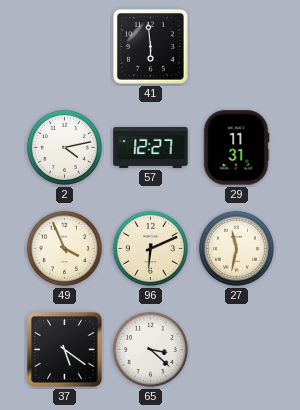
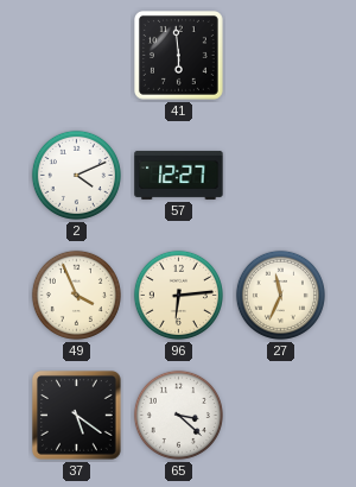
2: 4:13 -> 4:11 (76, 175)
29: 11:31 -> none (236, 148)
96: 6:11 -> 6:14 (178, 295)
27: 11:32 -> 11:34 (280, 295)
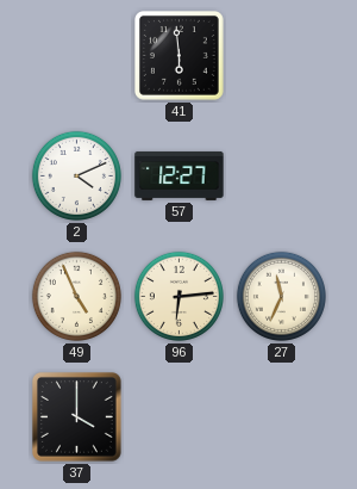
49: 3:56 -> 4:56 (76, 296)
37: 5:21 -> 4:00 (77, 417)
65: 3:22 -> none (178, 415)
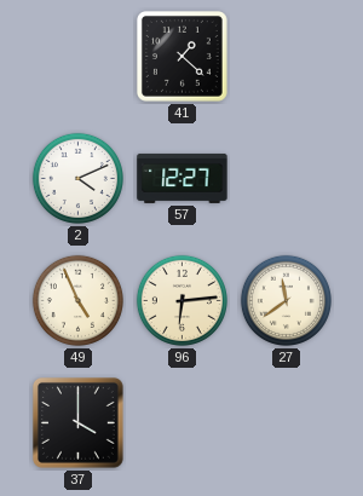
41: 5:59 -> 1:22 (183, 57)
27: 11:34 -> 11:39 (286, 300)
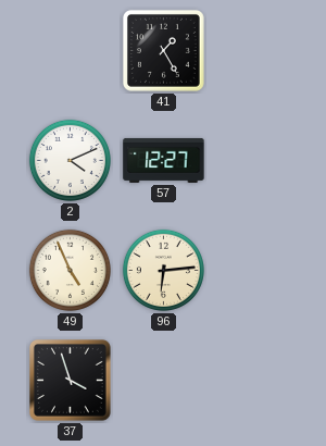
41: 1:22 -> 1:25 (164, 51)
27: 11:39 -> none (286, 300)
37: 4:00 -> 3:57 (71, 381)
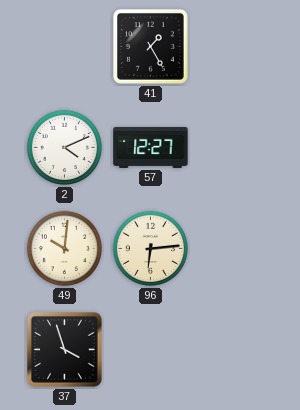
49: 4:56 -> 10:01 (64, 248)
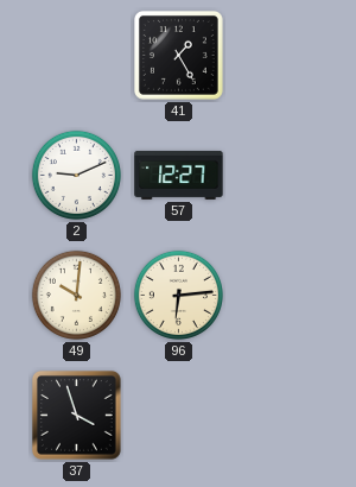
2: 4:11 -> 9:11 (76, 175)
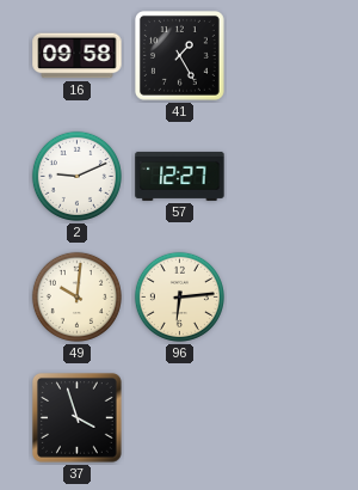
16: none -> 09:58 (78, 56)
